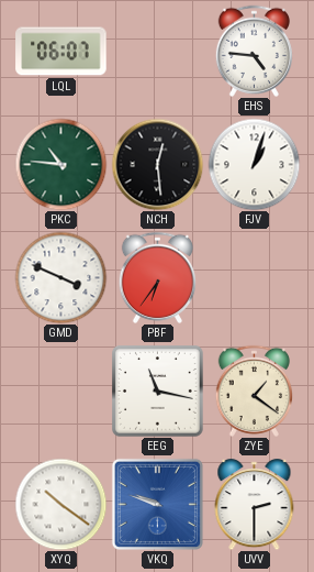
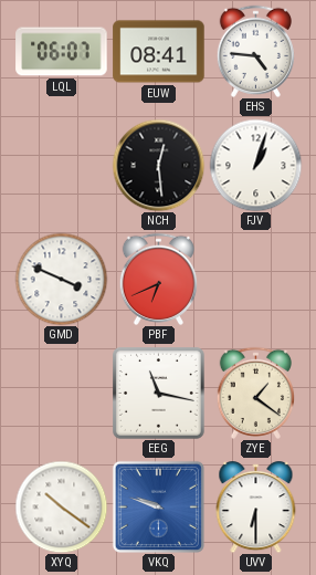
EUW: none -> 08:41 (159, 52)
PKC: 10:46 -> none (60, 164)
PBF: 6:36 -> 6:41 (158, 279)
UVV: 2:30 -> 6:30 (256, 508)
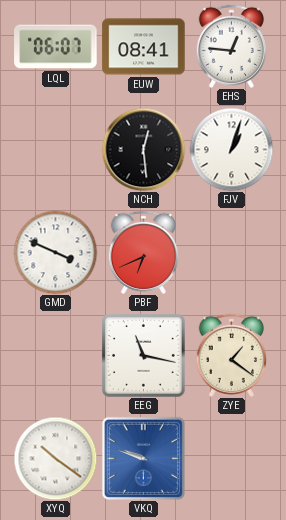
EHS: 4:46 -> 12:46 (231, 46)
UVV: 6:30 -> none (256, 508)
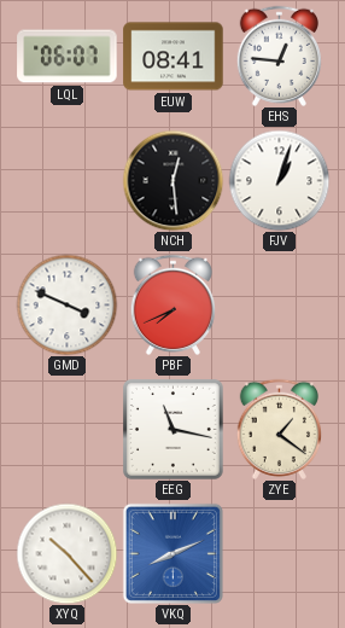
PBF: 6:41 -> 7:41 (172, 304)
XYQ: 10:21 -> 10:23 (66, 553)
VKQ: 9:48 -> 8:11 (172, 553)
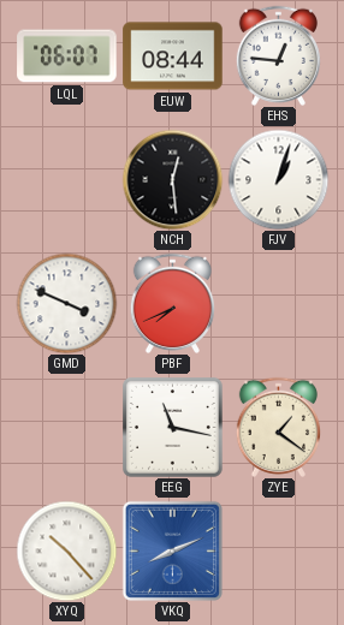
EUW: 08:41 -> 08:44 (173, 56)
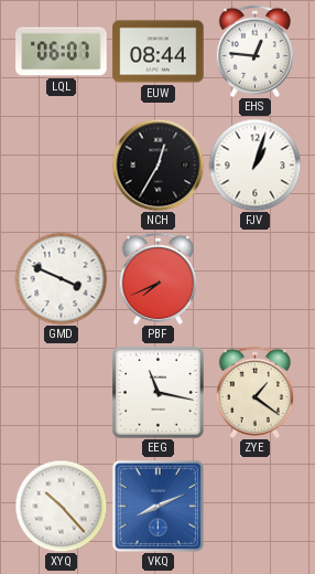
NCH: 12:29 -> 12:35 (157, 164)
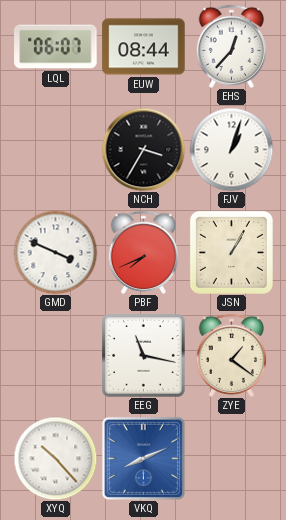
EHS: 12:46 -> 12:37 (231, 46)
NCH: 12:35 -> 3:35 (143, 149)
JSN: none -> 1:05 (231, 252)
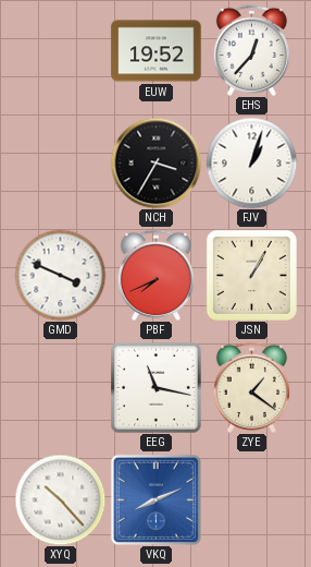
LQL: 06:07 -> none (56, 47)
EUW: 08:44 -> 19:52 (157, 51)
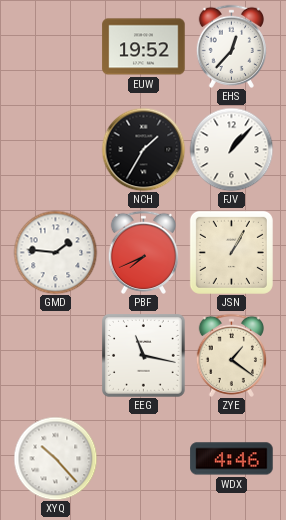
NCH: 3:35 -> 1:35 (143, 149)
FJV: 1:03 -> 1:07 (231, 149)
GMD: 3:49 -> 1:46 (55, 252)
VKQ: 8:11 -> none (155, 499)
WDX: none -> 4:46 (232, 459)
